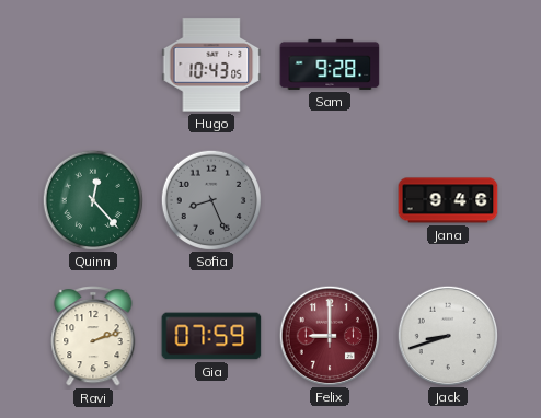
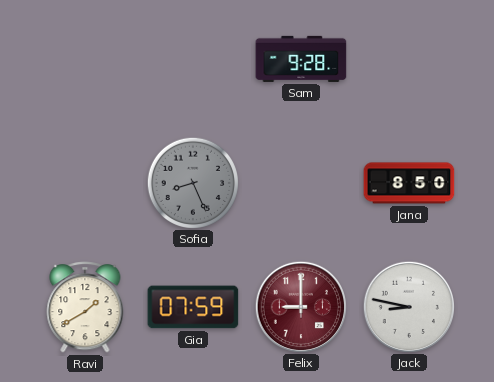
Hugo: 10:43 -> none (211, 65)
Quinn: 12:23 -> none (92, 199)
Jana: 9:46 -> 8:50 (409, 183)
Ravi: 2:12 -> 1:40 (85, 308)
Jack: 8:42 -> 8:47 (408, 306)
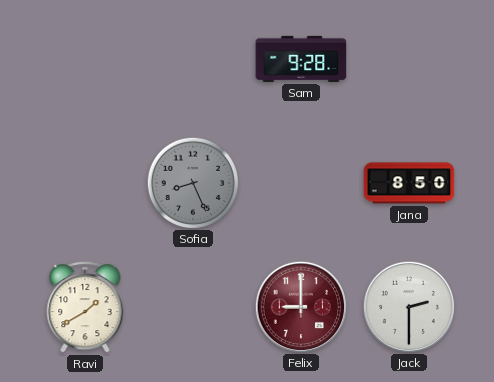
Gia: 07:59 -> none (193, 307)
Jack: 8:47 -> 2:30 (408, 306)
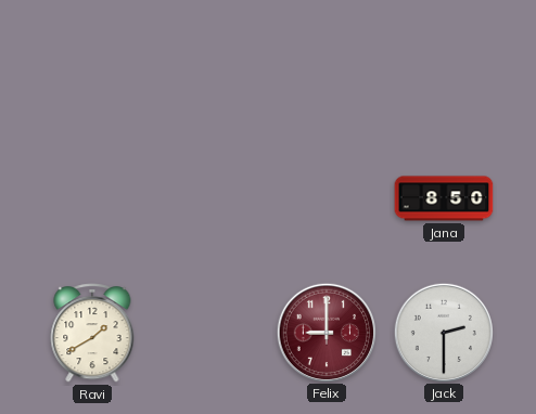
Sam: 9:28 -> none (301, 59)
Sofia: 8:26 -> none (192, 182)
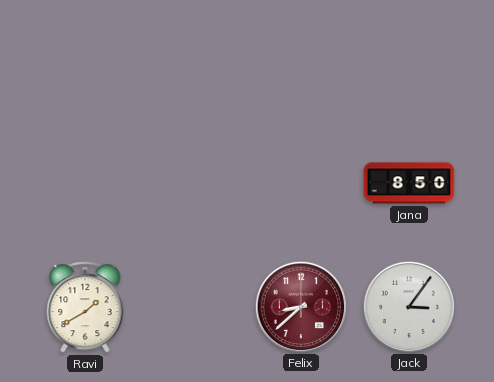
Felix: 9:00 -> 8:38 (300, 306)
Jack: 2:30 -> 3:06 (408, 306)
